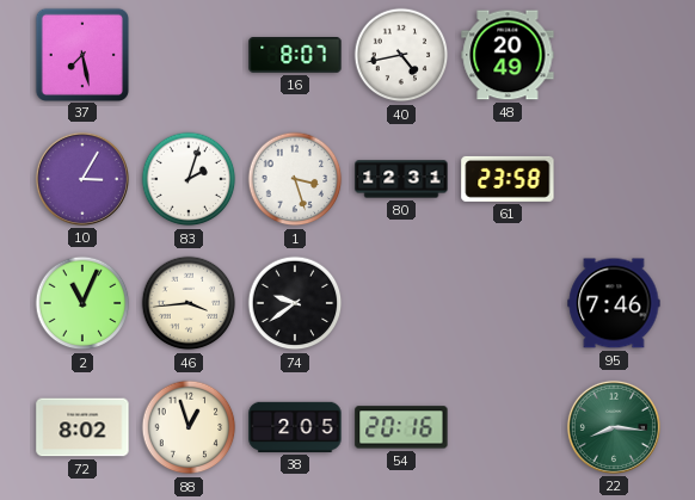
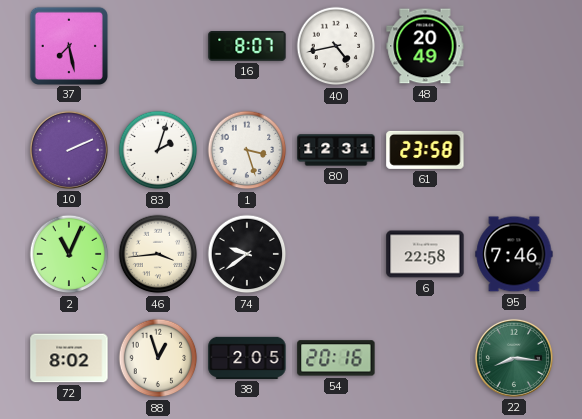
10: 3:05 -> 2:11 (69, 150)
6: none -> 22:58 (425, 254)
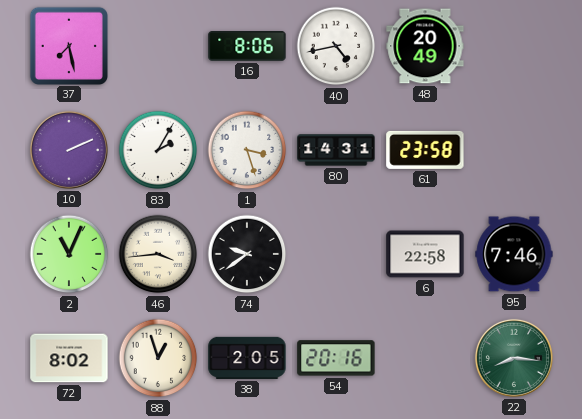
16: 8:07 -> 8:06 (247, 47)
83: 2:03 -> 2:05 (158, 150)
80: 12:31 -> 14:31 (336, 150)
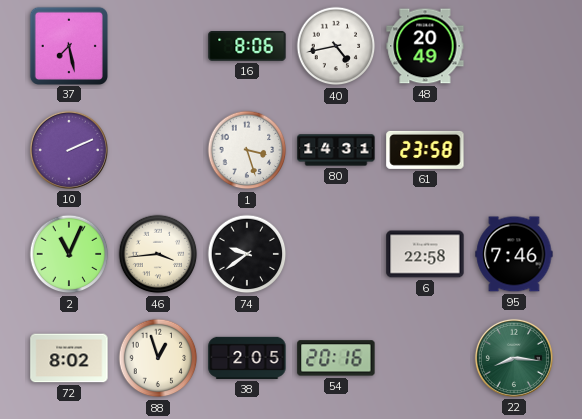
83: 2:05 -> none (158, 150)
